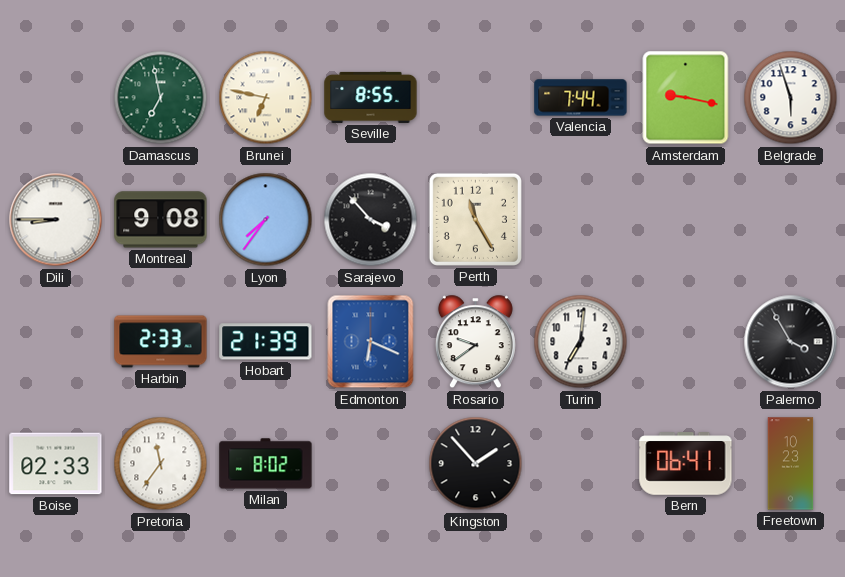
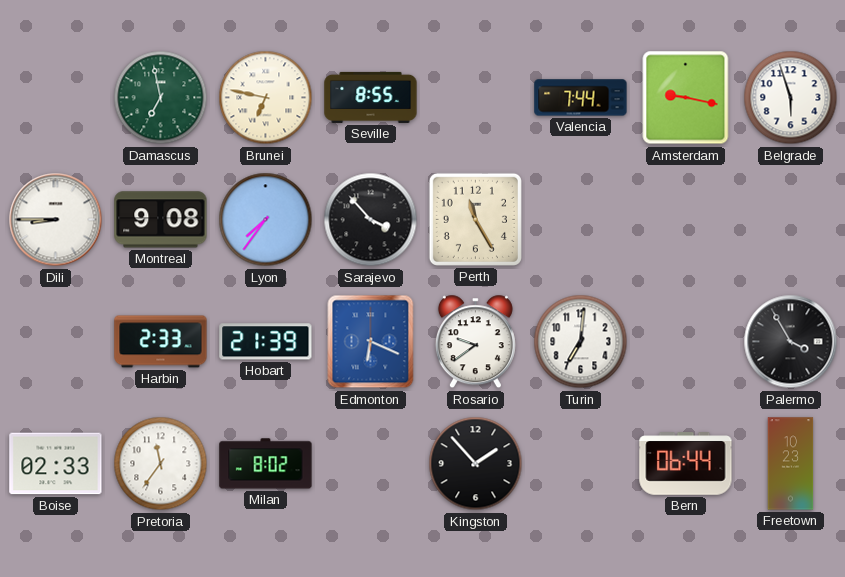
Bern: 06:41 -> 06:44 (686, 464)
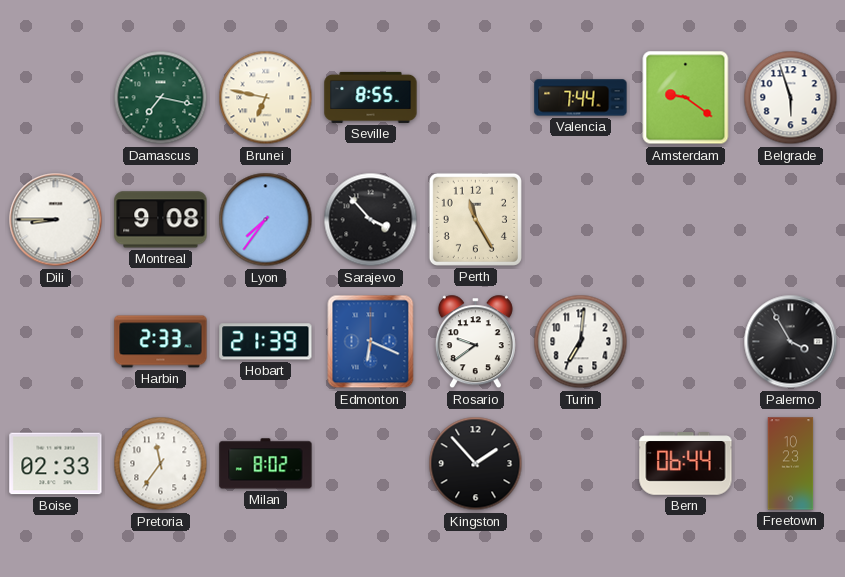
Damascus: 6:58 -> 7:17 (161, 98)
Amsterdam: 9:17 -> 9:21 (686, 98)
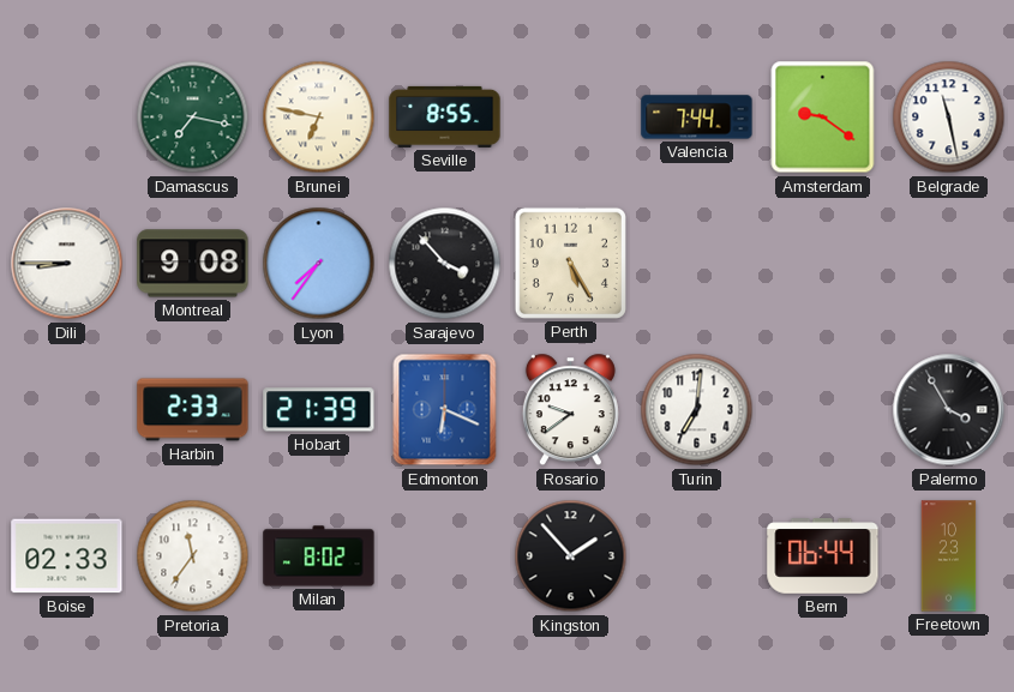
Belgrade: 5:57 -> 11:28 (949, 118)
Perth: 11:25 -> 5:25 (570, 263)
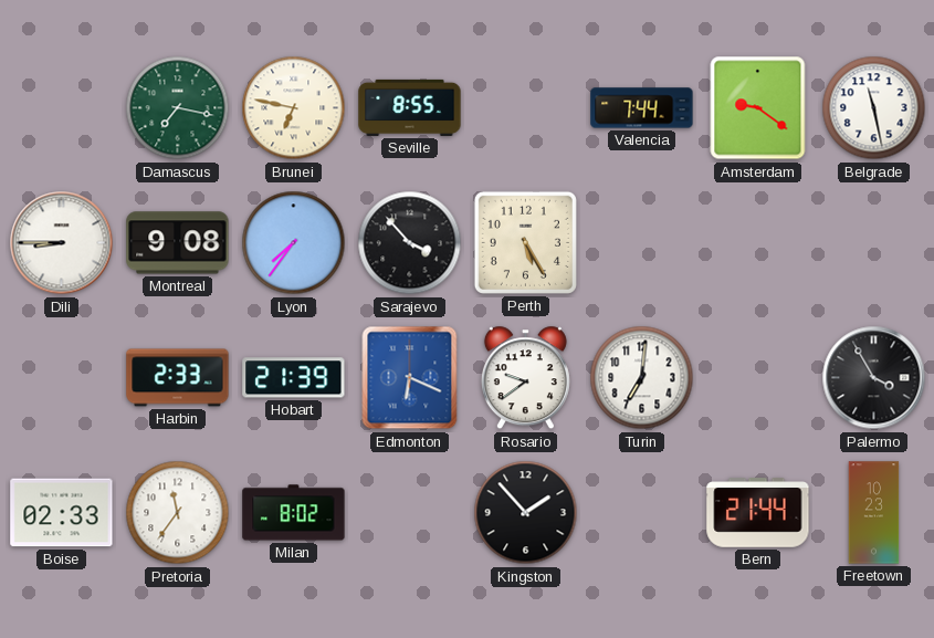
Bern: 06:44 -> 21:44 (758, 513)
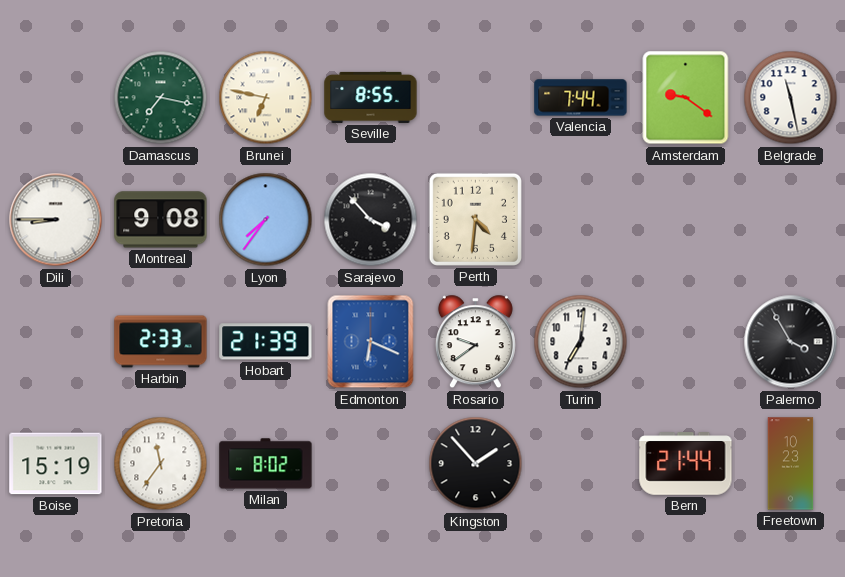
Perth: 5:25 -> 4:31 (475, 219)
Boise: 02:33 -> 15:19 (56, 464)
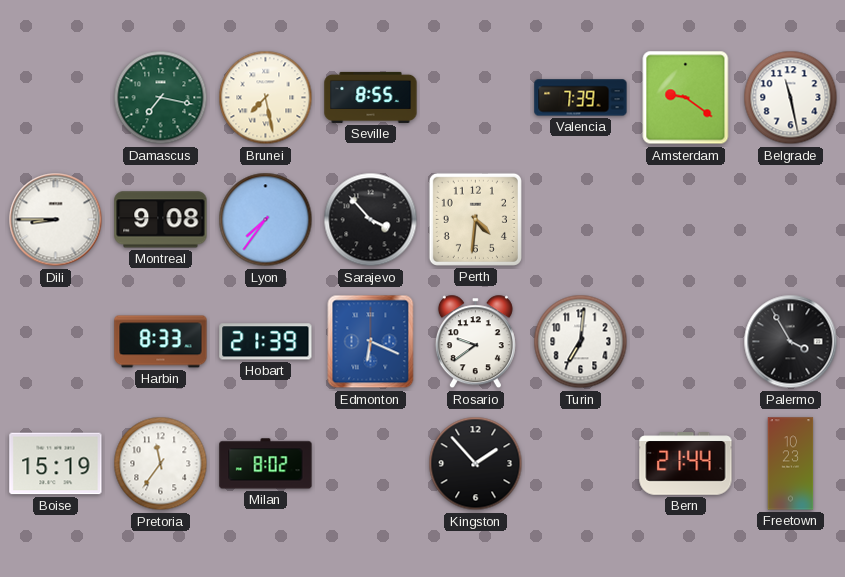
Brunei: 6:47 -> 7:28 (266, 98)
Valencia: 7:44 -> 7:39 (581, 98)
Harbin: 2:33 -> 8:33 (161, 342)
